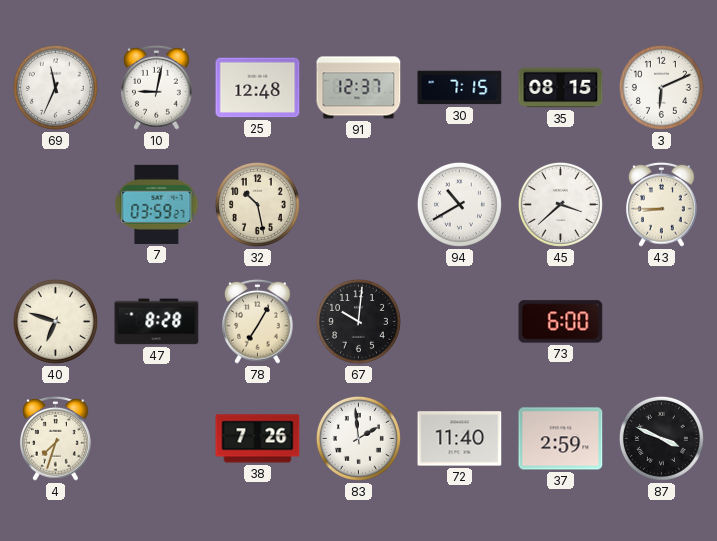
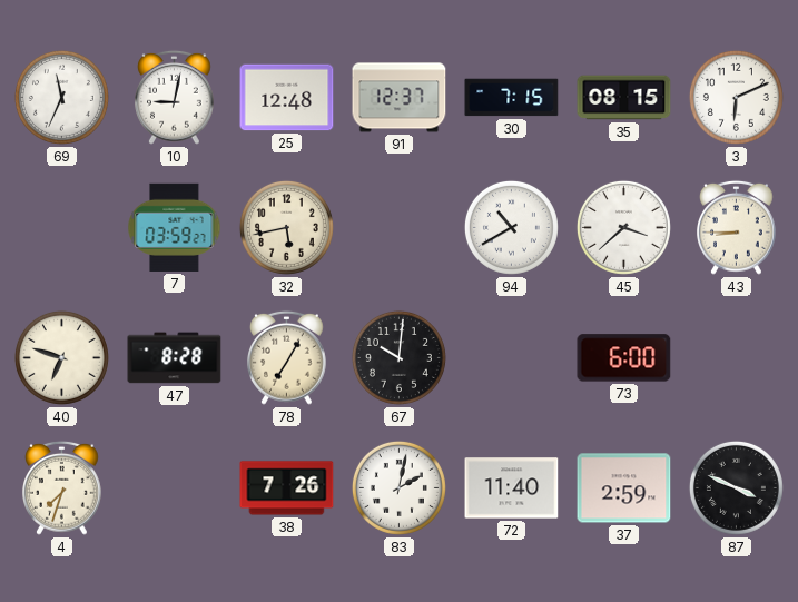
32: 10:28 -> 5:43 (286, 227)
83: 1:59 -> 2:02 (398, 487)
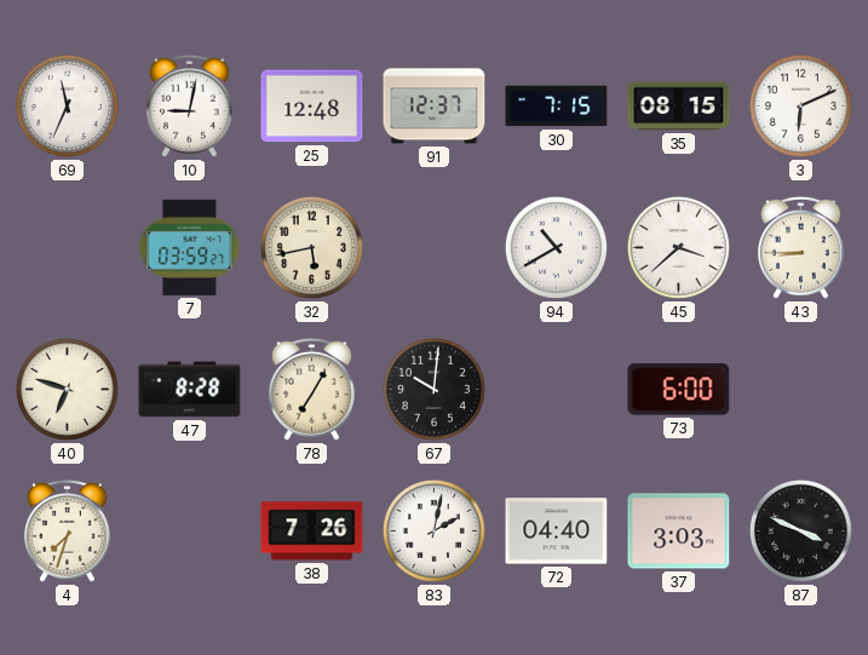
72: 11:40 -> 04:40 (557, 532)
37: 2:59 -> 3:03 (679, 532)
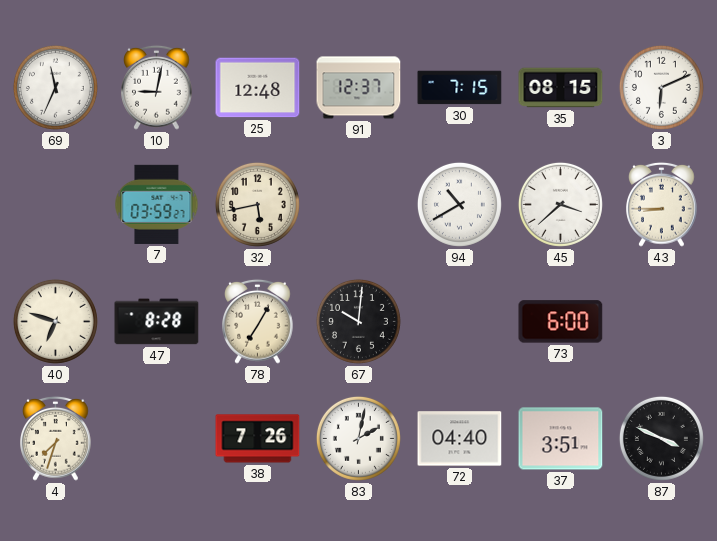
37: 3:03 -> 3:51 (561, 439)
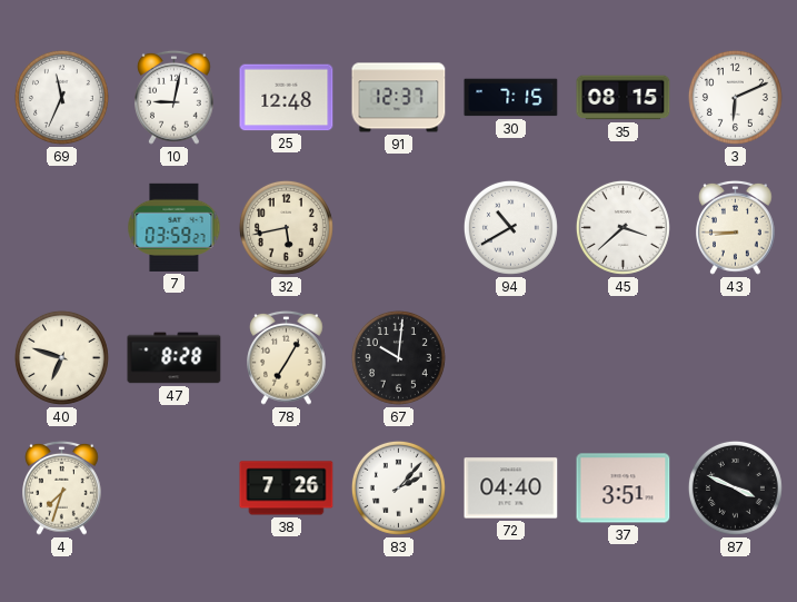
73: 6:00 -> none (561, 322)
83: 2:02 -> 2:07 (398, 487)
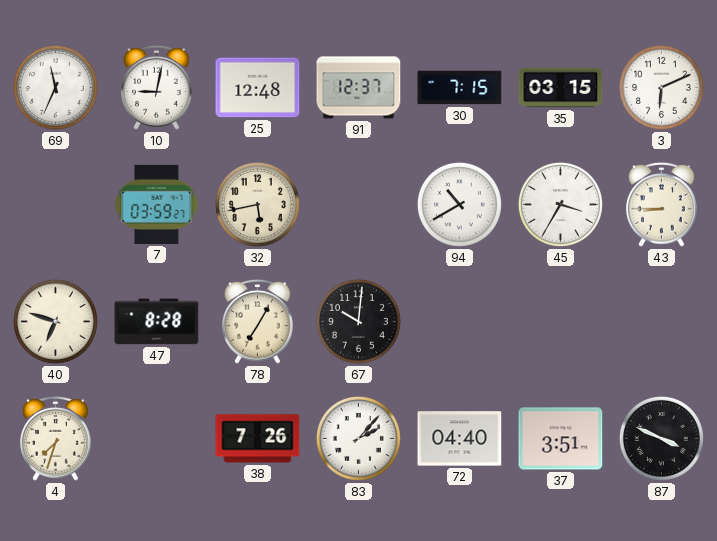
35: 08:15 -> 03:15 (561, 88)
45: 3:38 -> 3:35 (560, 204)
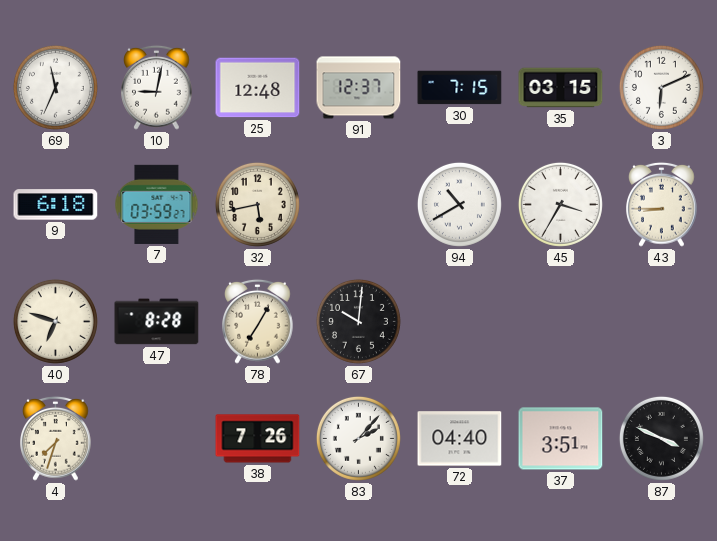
9: none -> 6:18 (56, 205)
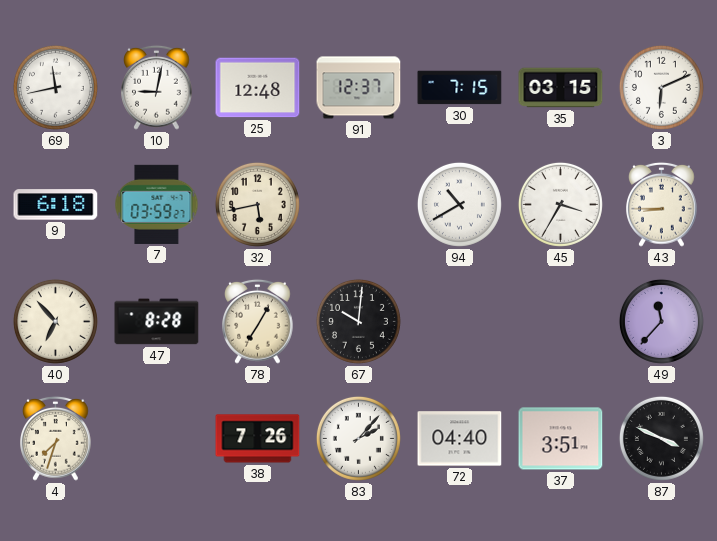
69: 11:34 -> 11:43 (55, 87)
40: 6:48 -> 6:53 (55, 321)
49: none -> 11:37 (661, 321)
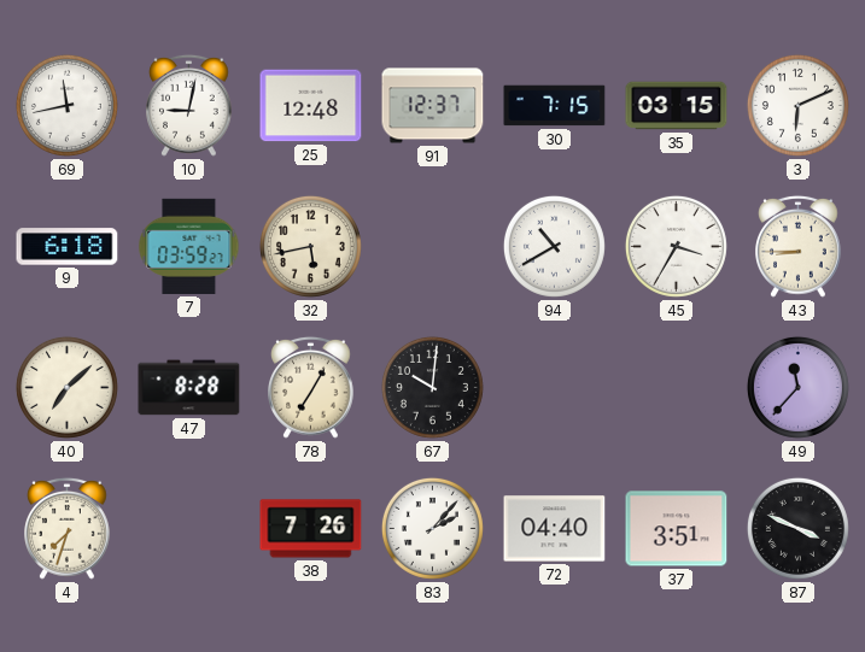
40: 6:53 -> 7:08 (66, 387)
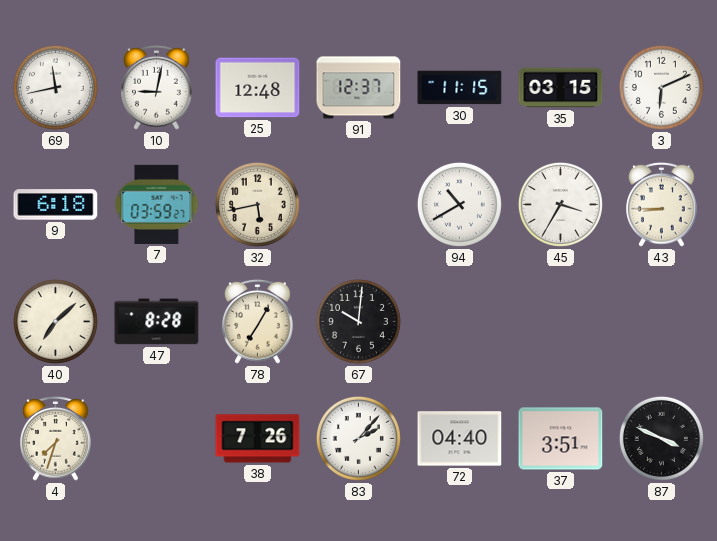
30: 7:15 -> 11:15 (460, 88)
49: 11:37 -> none (797, 387)
